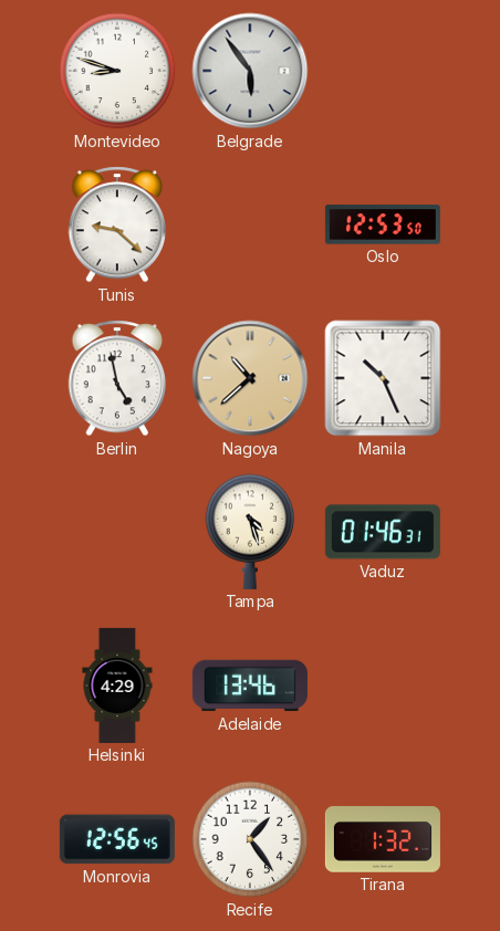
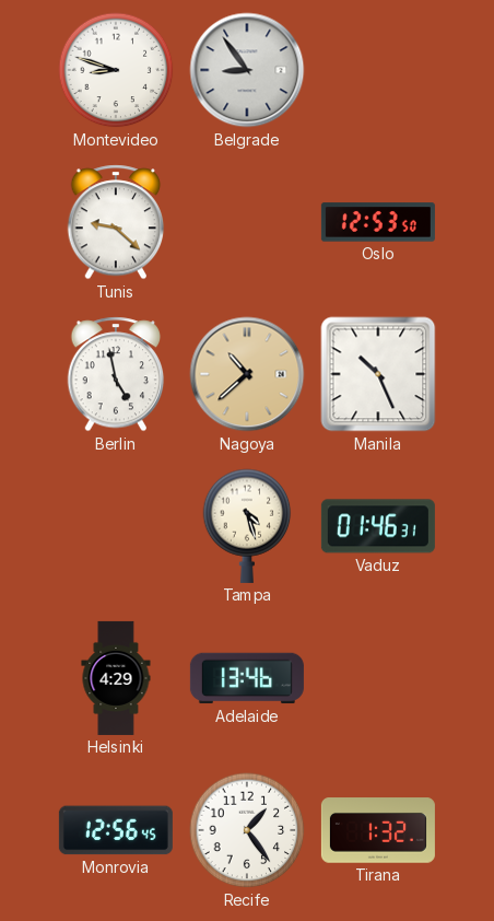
Belgrade: 5:54 -> 8:54 (247, 70)
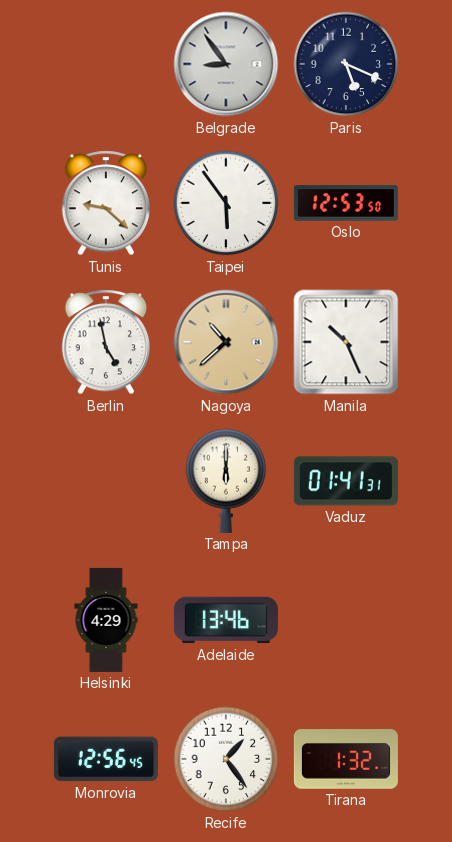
Montevideo: 8:48 -> none (116, 70)
Paris: none -> 5:19 (346, 64)
Taipei: none -> 5:54 (226, 203)
Tampa: 4:27 -> 6:00 (226, 481)
Vaduz: 01:46 -> 01:41 (346, 481)
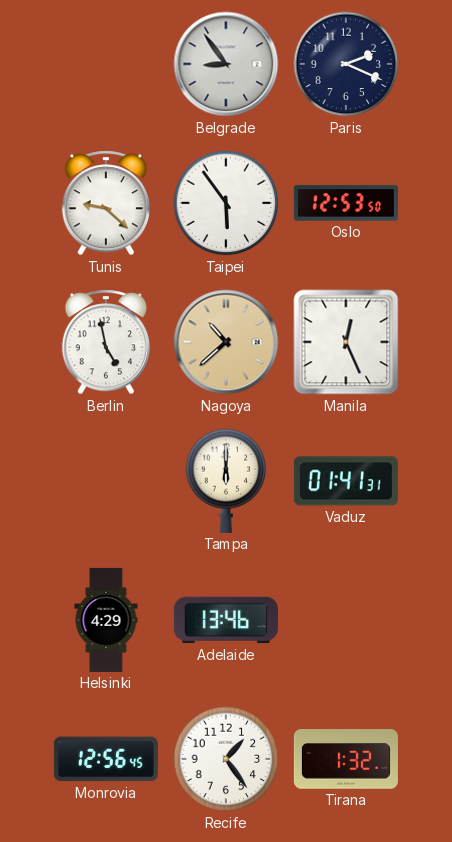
Paris: 5:19 -> 2:19 (346, 64)
Manila: 10:26 -> 12:26 (346, 342)
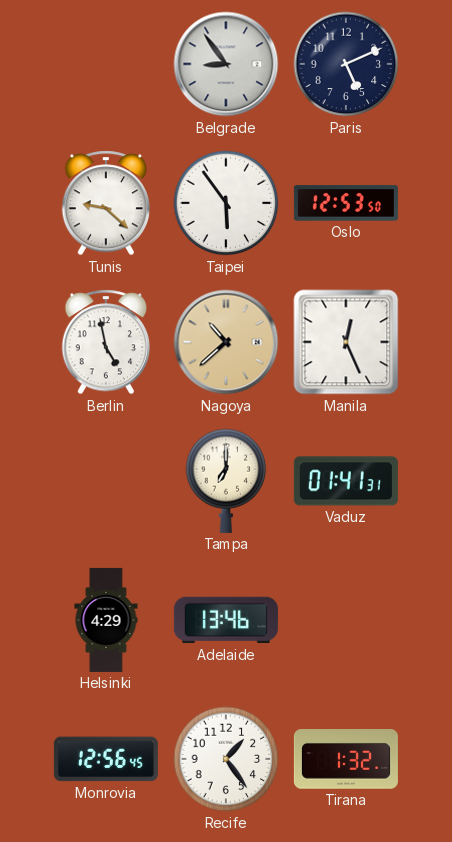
Paris: 2:19 -> 5:11 (346, 64)
Tampa: 6:00 -> 7:00 (226, 481)
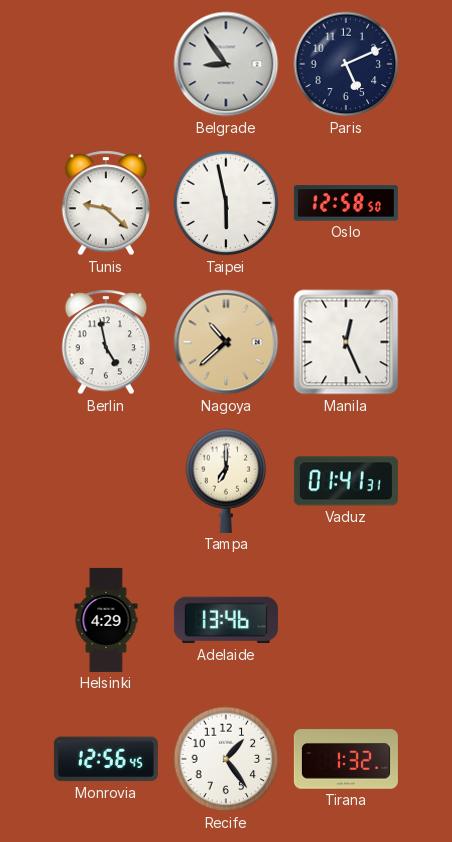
Taipei: 5:54 -> 5:58 (226, 203)
Oslo: 12:53 -> 12:58 (346, 203)
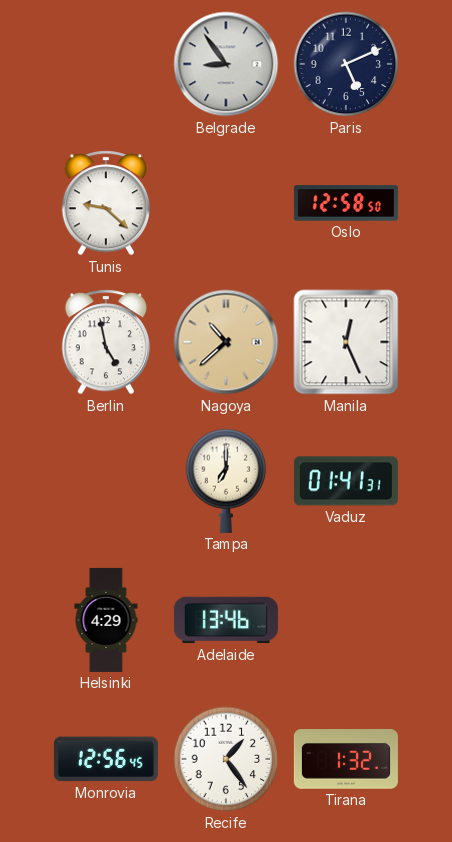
Taipei: 5:58 -> none (226, 203)
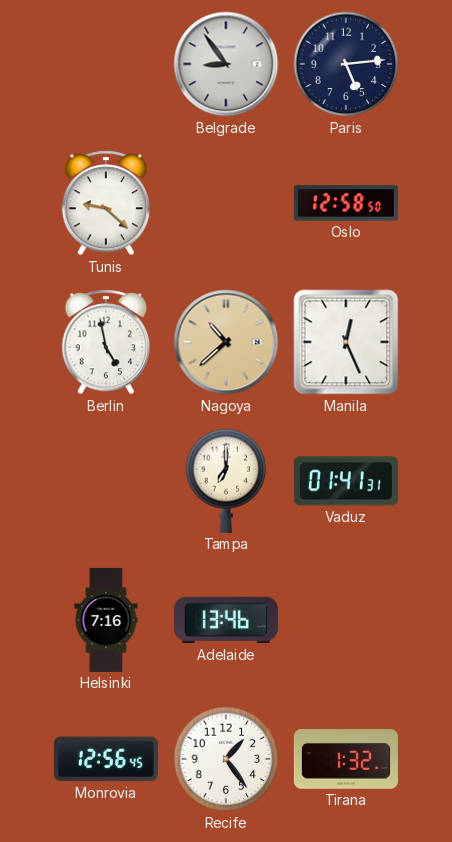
Paris: 5:11 -> 5:14 (346, 64)
Helsinki: 4:29 -> 7:16 (106, 620)
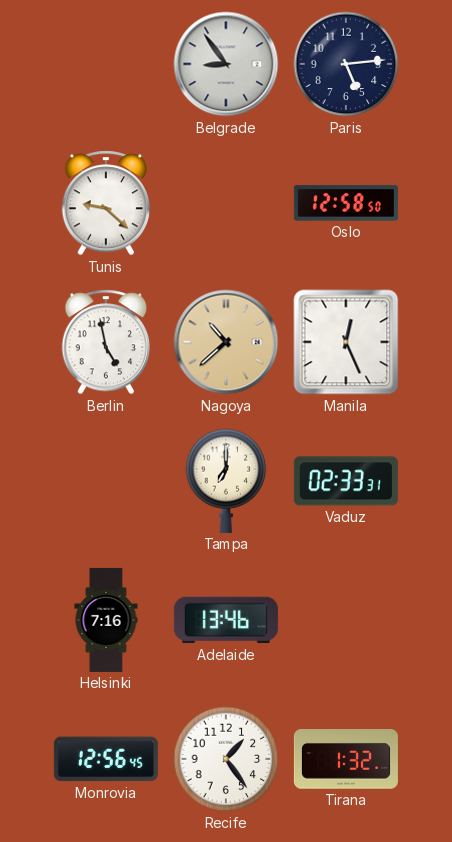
Vaduz: 01:41 -> 02:33 (346, 481)
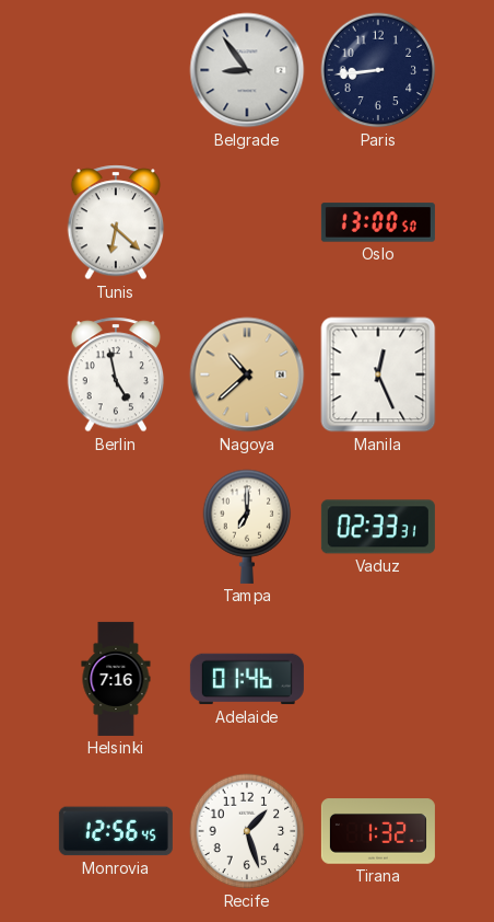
Paris: 5:14 -> 8:44 (378, 70)
Tunis: 9:22 -> 6:22 (116, 222)
Oslo: 12:58 -> 13:00 (378, 222)
Adelaide: 13:46 -> 01:46 (247, 679)
Recife: 1:24 -> 1:27 (247, 831)
